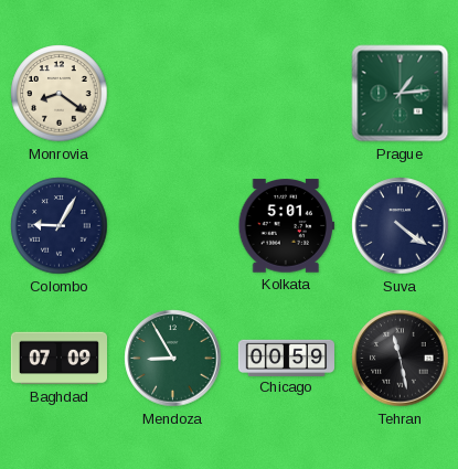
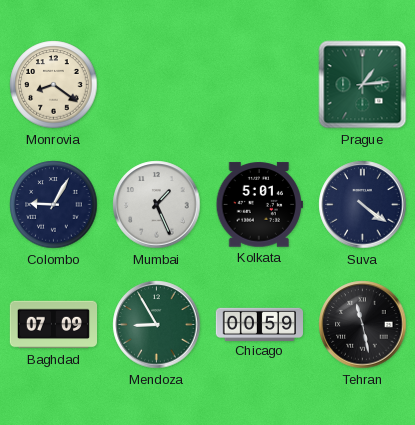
Mumbai: none -> 1:26 (157, 205)
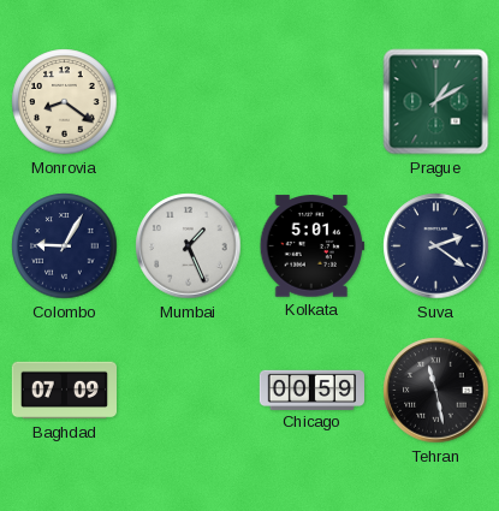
Prague: 1:14 -> 1:10 (436, 102)
Suva: 4:21 -> 2:21 (436, 246)
Mendoza: 8:55 -> none (157, 325)
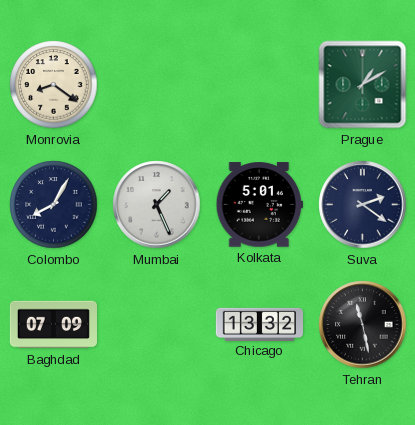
Colombo: 9:05 -> 8:05 (54, 205)
Chicago: 00:59 -> 13:32 (259, 324)
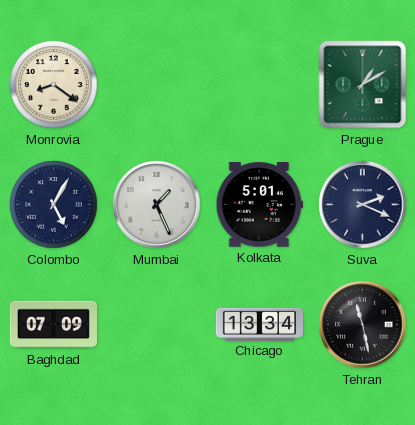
Colombo: 8:05 -> 5:05 (54, 205)
Suva: 2:21 -> 2:19 (363, 205)
Chicago: 13:32 -> 13:34 (259, 324)
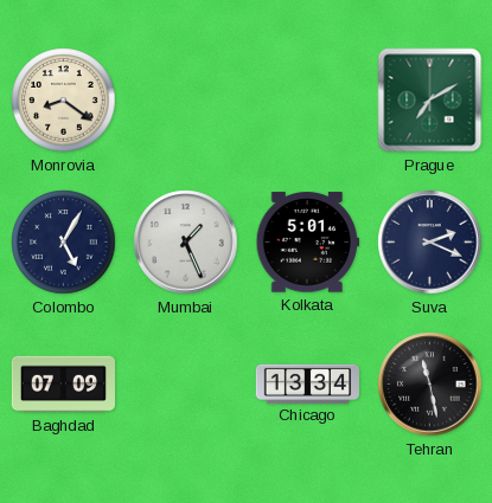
Prague: 1:10 -> 7:10 (430, 101)
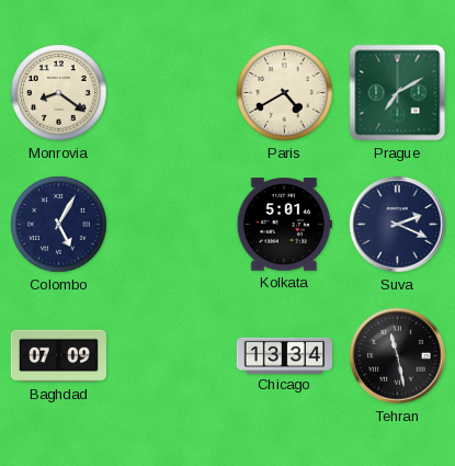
Paris: none -> 4:40 (285, 93)
Mumbai: 1:26 -> none (186, 243)
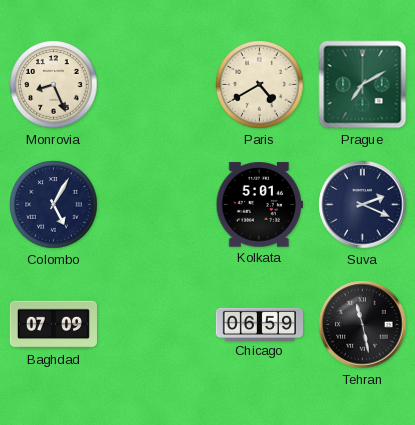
Monrovia: 8:21 -> 8:26 (54, 85)
Chicago: 13:34 -> 06:59 (259, 324)
